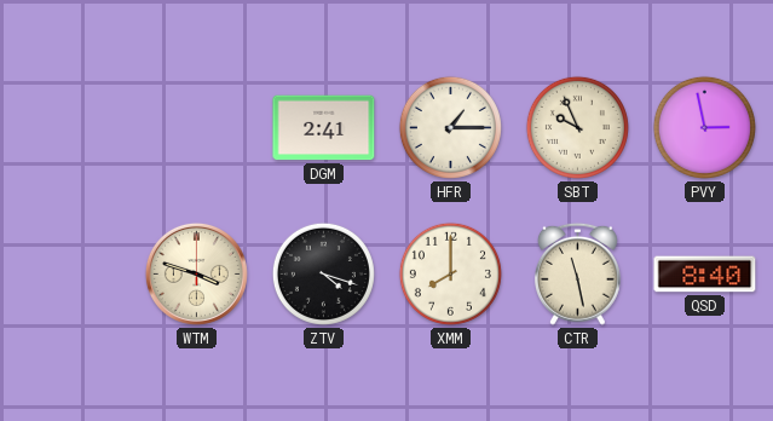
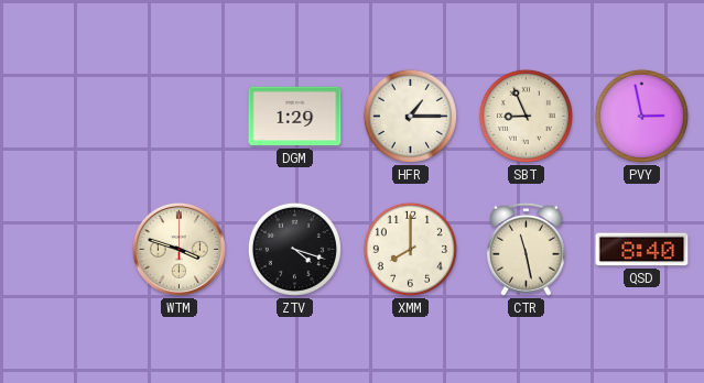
DGM: 2:41 -> 1:29 (295, 117)
SBT: 9:56 -> 8:56 (526, 116)
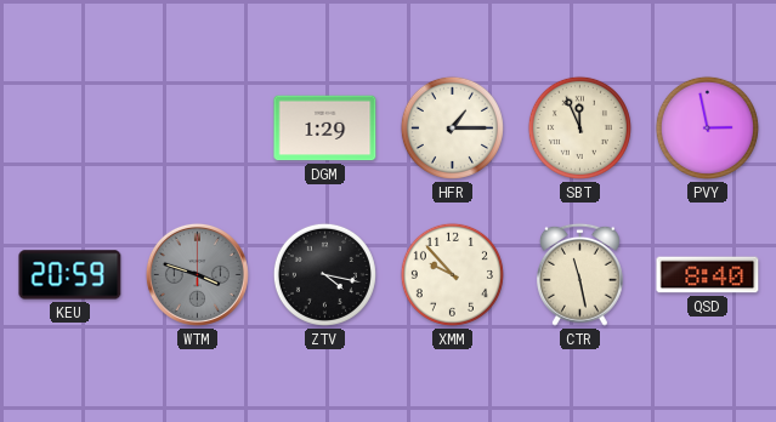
SBT: 8:56 -> 11:56 (579, 127)
KEU: none -> 20:59 (70, 275)
WTM dial: cream -> grey (197, 274)
ZTV: 4:18 -> 4:17 (324, 274)
XMM: 8:00 -> 9:53 (452, 274)
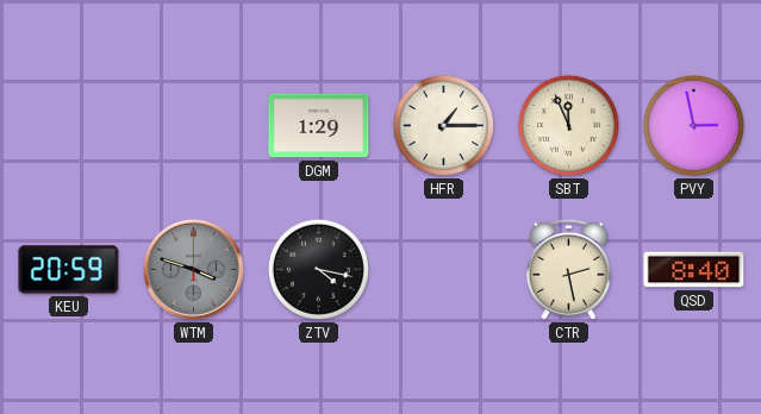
XMM: 9:53 -> none (452, 274)
CTR: 11:28 -> 2:28 (568, 269)
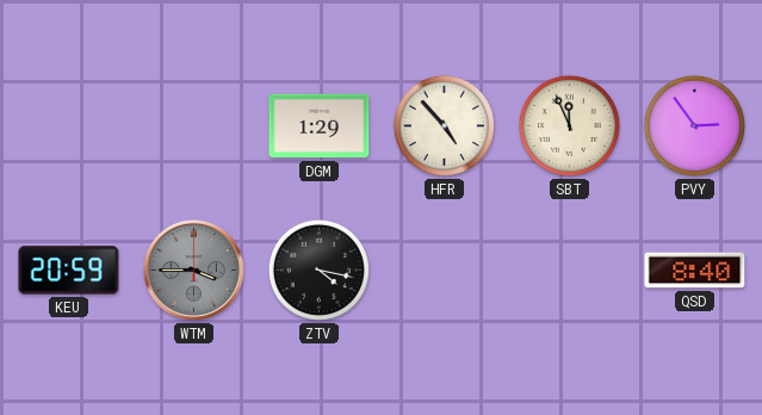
HFR: 1:15 -> 4:53 (444, 125)
PVY: 2:58 -> 2:54 (694, 125)
WTM: 3:48 -> 3:45 (193, 270)
CTR: 2:28 -> none (568, 269)
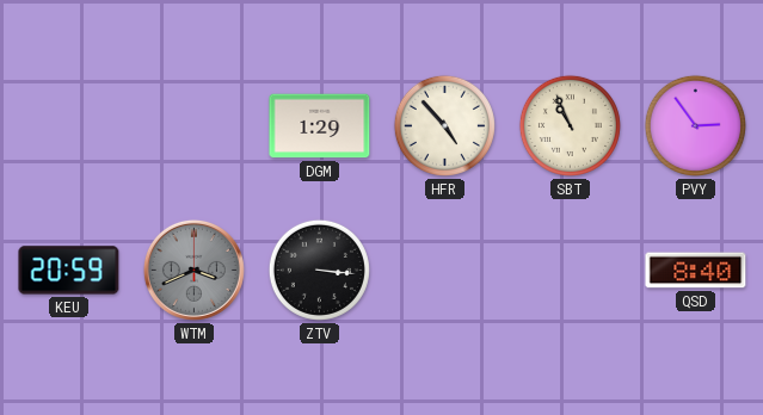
SBT: 11:56 -> 10:56 (570, 125)
WTM: 3:45 -> 3:41 (193, 270)
ZTV: 4:17 -> 3:16 (319, 270)
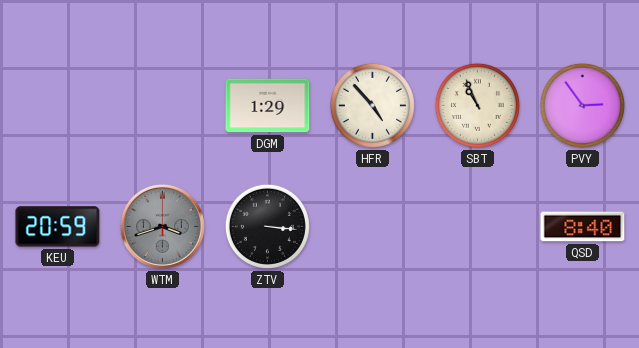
WTM: 3:41 -> 3:42 (162, 226)
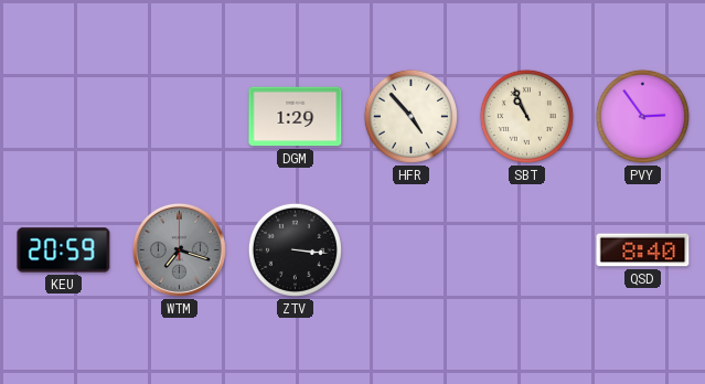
WTM: 3:42 -> 7:18 (179, 249)
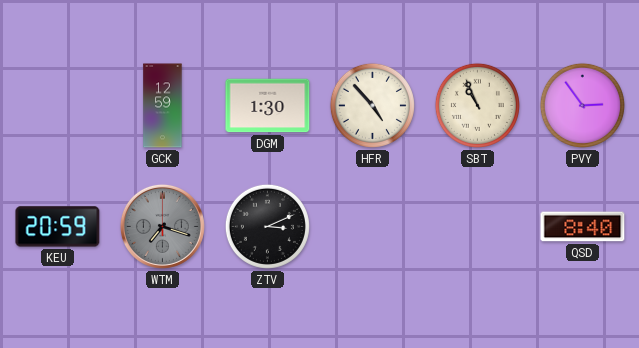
GCK: none -> 12:59 (163, 106)
DGM: 1:29 -> 1:30 (268, 106)
ZTV: 3:16 -> 3:11 (267, 226)
